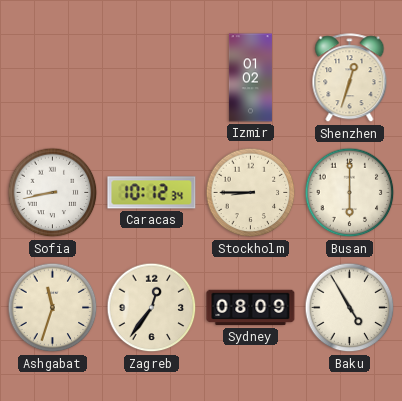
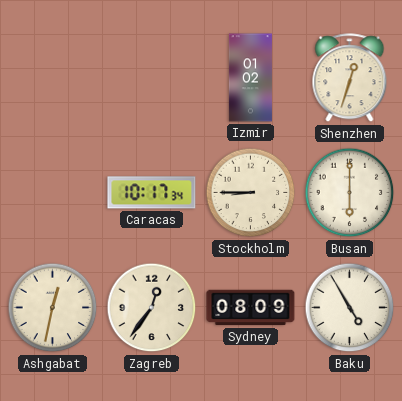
Sofia: 8:43 -> none (53, 193)
Caracas: 10:12 -> 10:17 (152, 193)
Ashgabat: 11:33 -> 12:32 (53, 308)
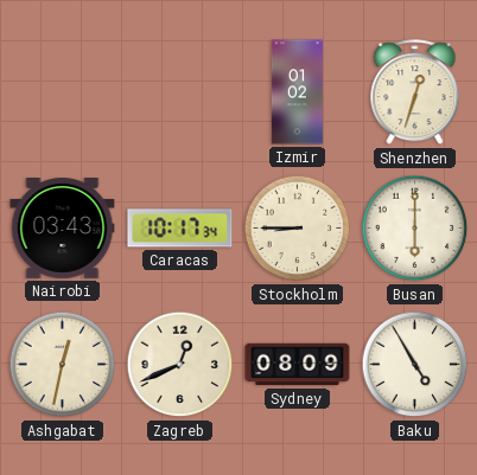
Nairobi: none -> 03:43 (63, 229)
Zagreb: 12:36 -> 12:41 (180, 365)
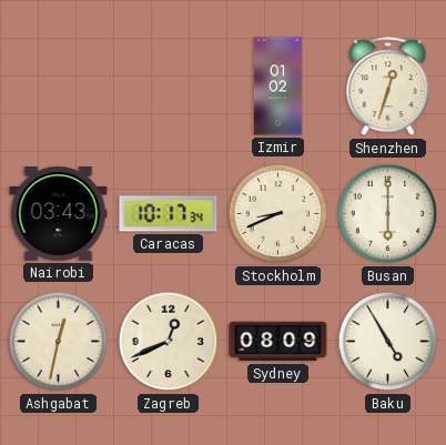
Stockholm: 8:45 -> 8:41 (278, 214)
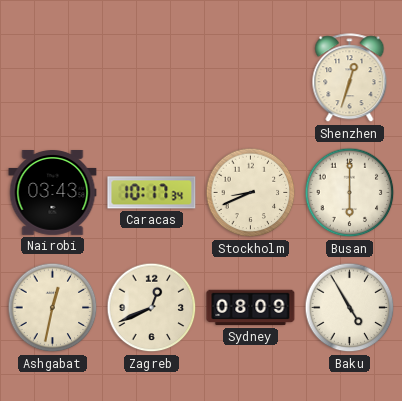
Izmir: 01:02 -> none (277, 87)
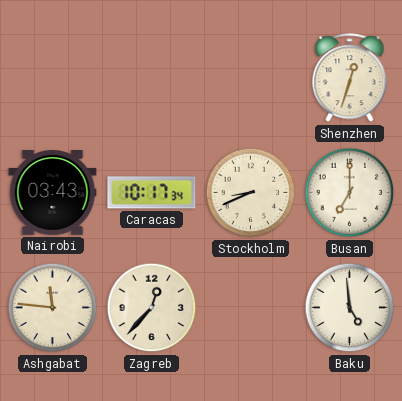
Busan: 6:00 -> 7:00 (350, 193)
Ashgabat: 12:32 -> 11:46 (53, 308)
Zagreb: 12:41 -> 12:37 (152, 308)
Sydney: 08:09 -> none (251, 308)
Baku: 4:55 -> 4:59 (350, 308)
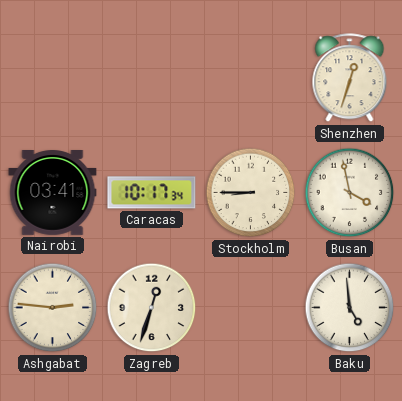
Nairobi: 03:43 -> 03:41 (53, 193)
Stockholm: 8:41 -> 8:45 (251, 193)
Busan: 7:00 -> 3:58 (350, 193)
Ashgabat: 11:46 -> 2:46 (53, 308)
Zagreb: 12:37 -> 12:33 (152, 308)
